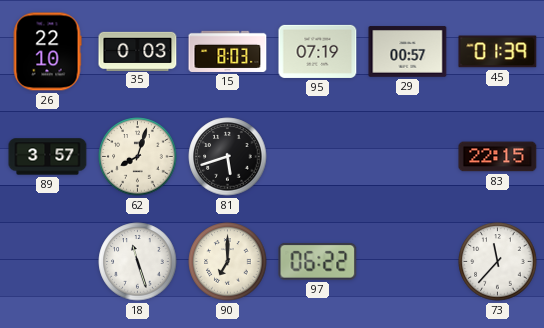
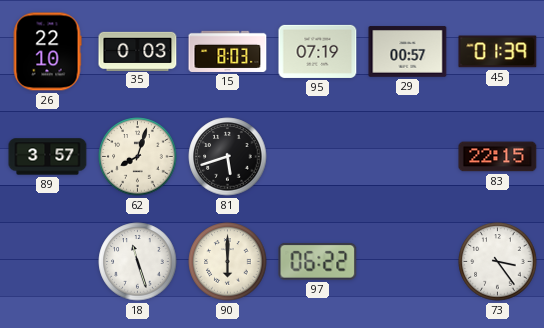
90: 7:00 -> 6:00 (228, 262)
73: 11:37 -> 3:24 (498, 262)
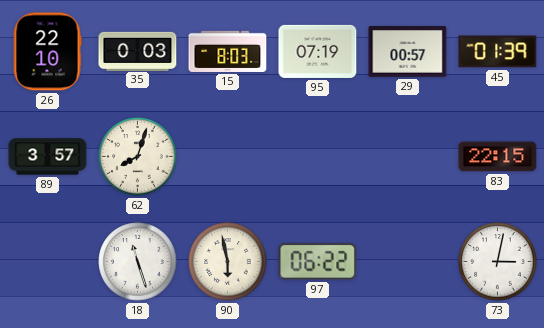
81: 5:42 -> none (228, 157)
90: 6:00 -> 5:58 (228, 262)
73: 3:24 -> 3:02 (498, 262)
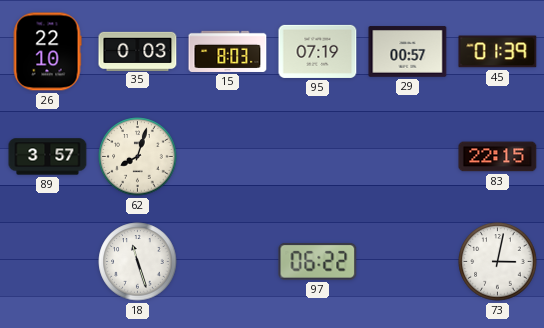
90: 5:58 -> none (228, 262)
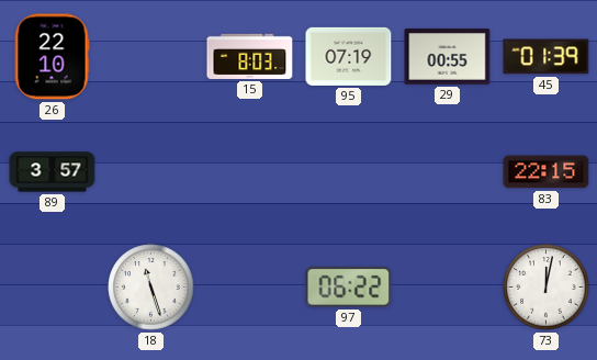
35: 0:03 -> none (138, 51)
29: 00:57 -> 00:55 (448, 57)
62: 8:03 -> none (138, 157)
73: 3:02 -> 12:02 (547, 288)
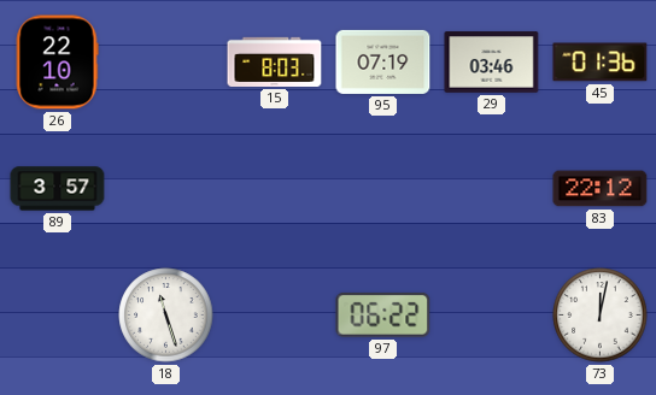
29: 00:55 -> 03:46 (492, 63)
45: 01:39 -> 01:36 (601, 63)
83: 22:15 -> 22:12 (601, 189)
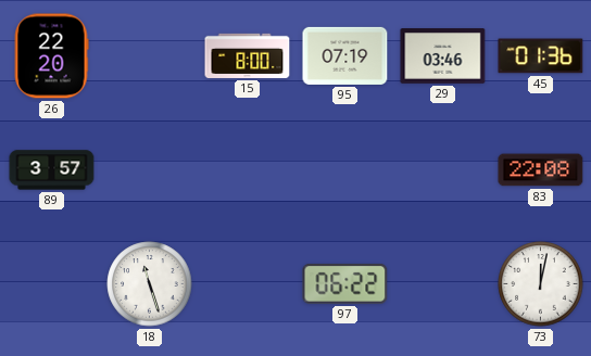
26: 22:10 -> 22:20 (51, 56)
15: 8:03 -> 8:00 (248, 55)
83: 22:12 -> 22:08 (541, 170)
